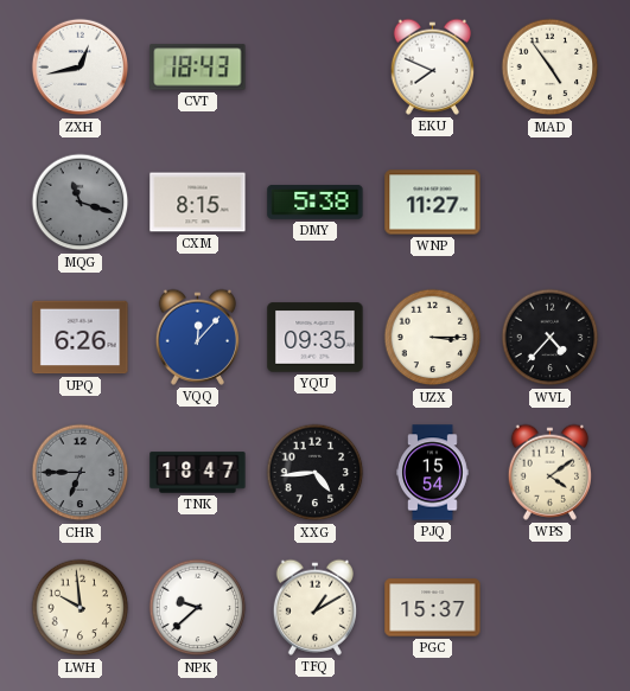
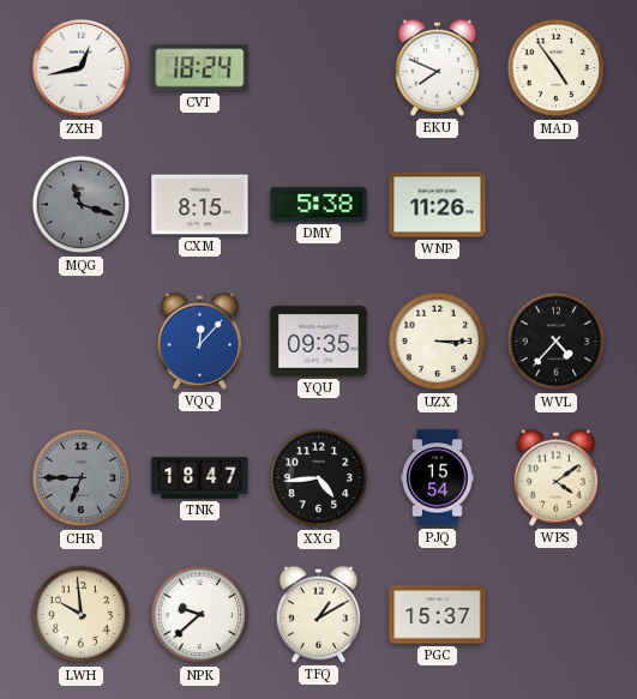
CVT: 18:43 -> 18:24 (200, 68)
WNP: 11:27 -> 11:26 (438, 205)
UPQ: 6:26 -> none (81, 338)
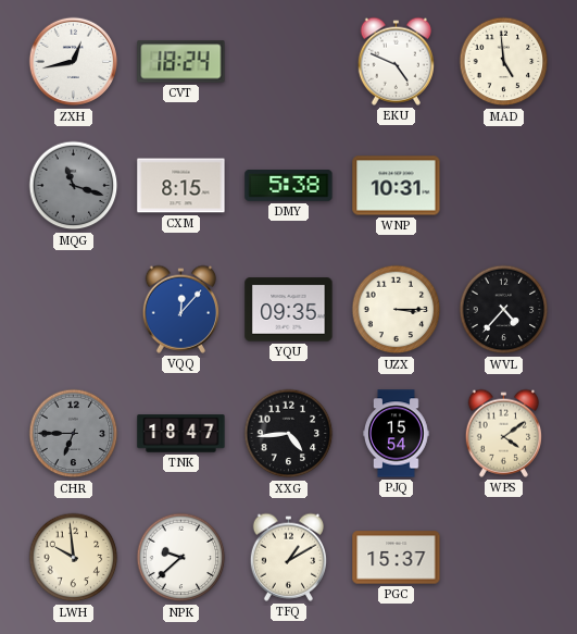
EKU: 7:49 -> 4:49 (396, 61)
MAD: 4:54 -> 4:59 (504, 62)
WNP: 11:26 -> 10:31 (397, 186)
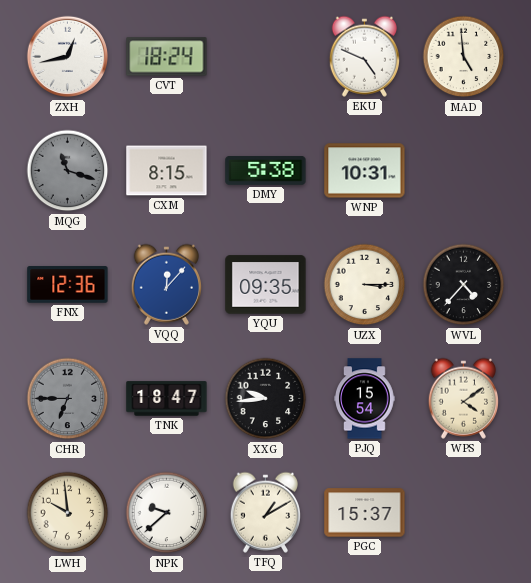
FNX: none -> 12:36 (68, 285)
XXG: 4:44 -> 9:44 (266, 399)
